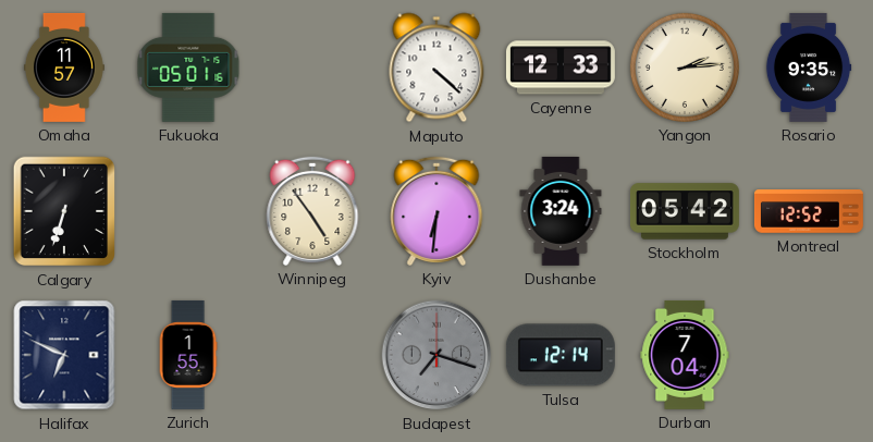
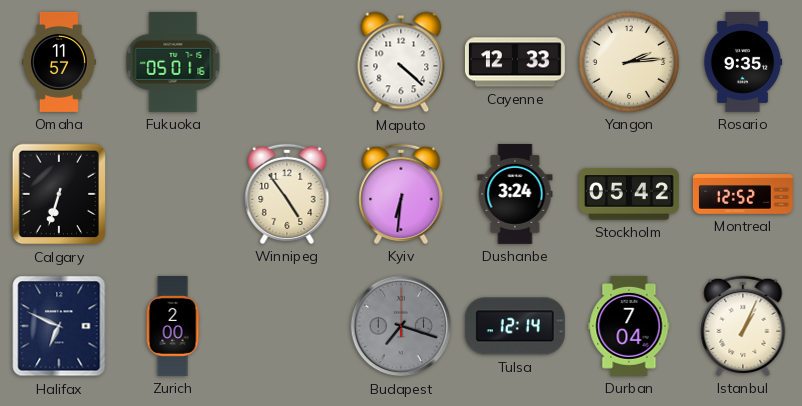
Zurich: 1:55 -> 2:00 (173, 326)
Istanbul: none -> 1:04 (743, 326)
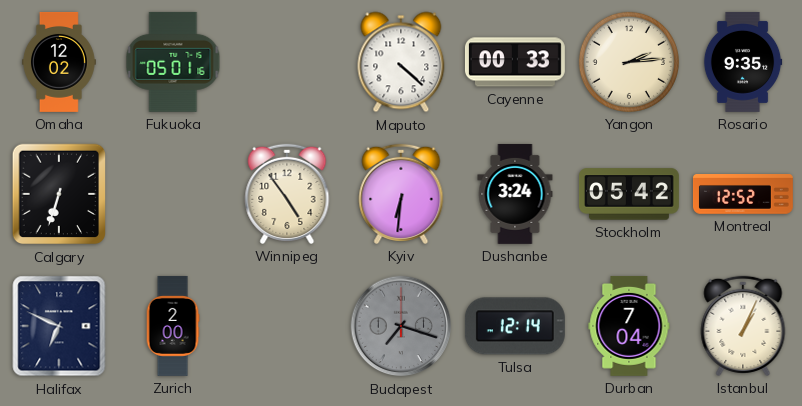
Omaha: 11:57 -> 12:02 (59, 62)
Cayenne: 12:33 -> 00:33 (515, 62)
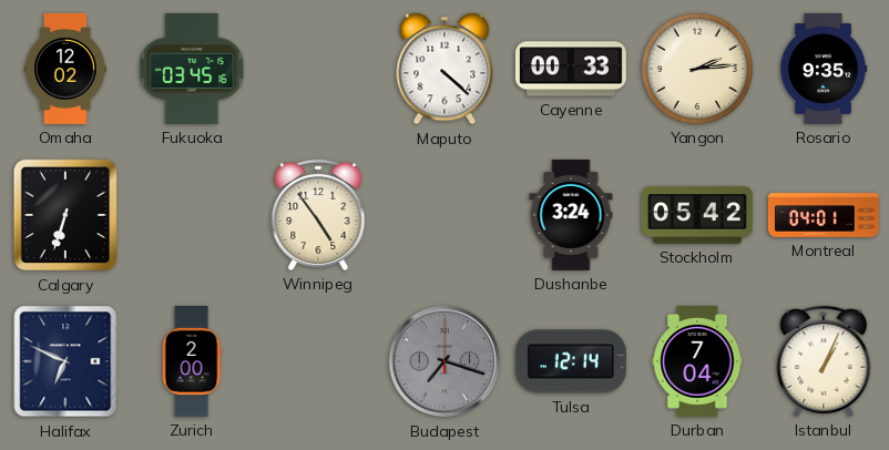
Fukuoka: 05:01 -> 03:45 (192, 69)
Kyiv: 6:31 -> none (401, 194)
Montreal: 12:52 -> 04:01 (824, 216)
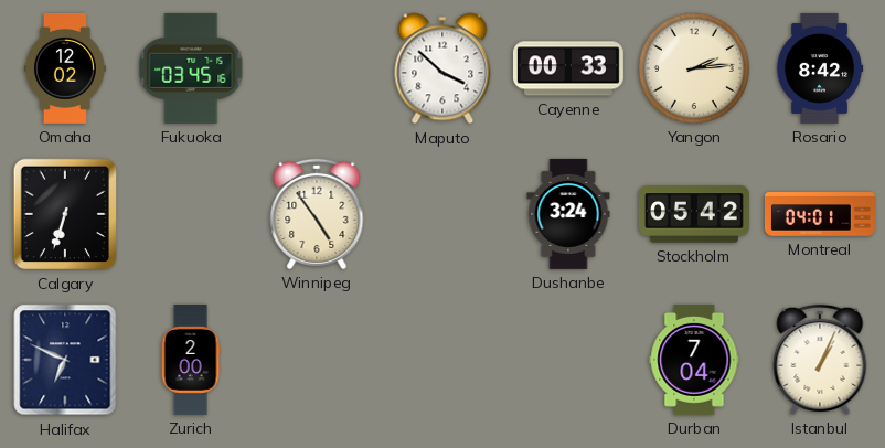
Maputo: 4:22 -> 3:52 (442, 68)
Rosario: 9:35 -> 8:42 (820, 68)
Budapest: 7:18 -> none (445, 361)
Tulsa: 12:14 -> none (571, 361)
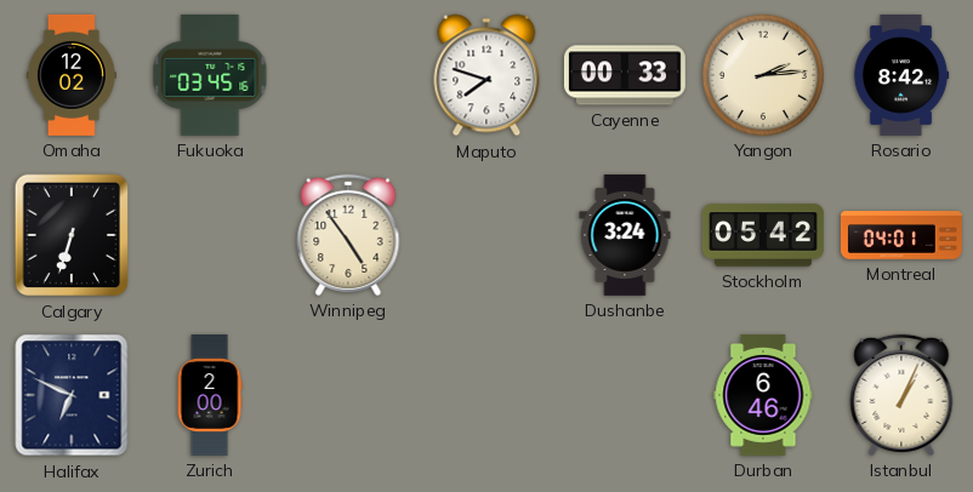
Maputo: 3:52 -> 7:48 (486, 75)
Durban: 7:04 -> 6:46 (763, 395)
